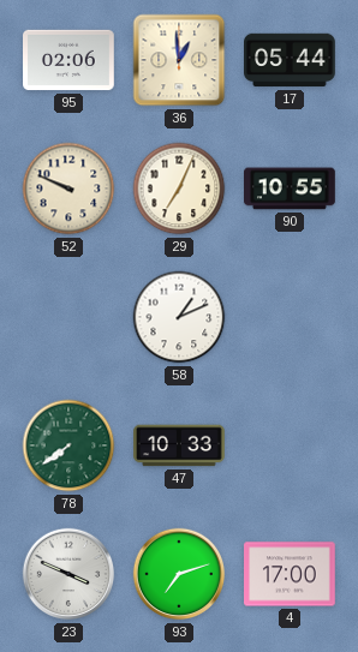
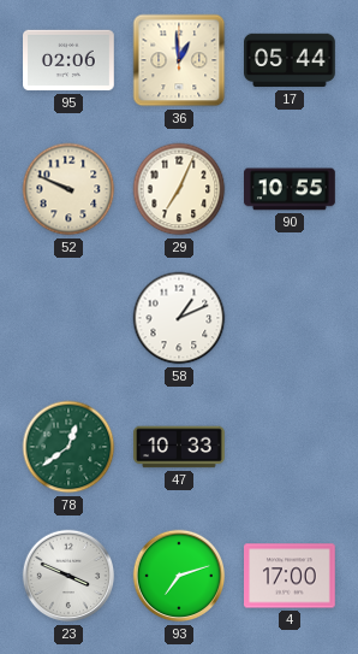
78: 7:39 -> 12:39 (68, 447)
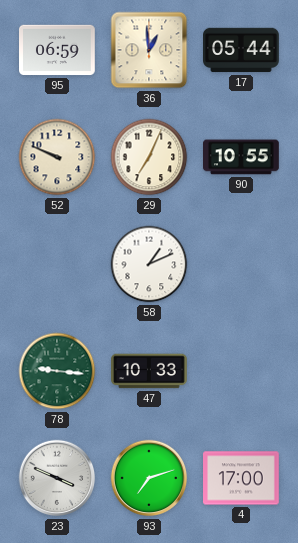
95: 02:06 -> 06:59 (58, 50)
78: 12:39 -> 9:16 (57, 371)
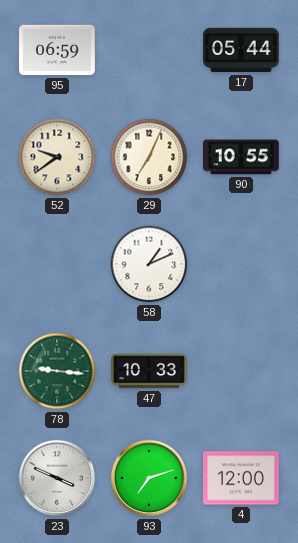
36: 12:59 -> none (149, 50)
52: 9:49 -> 9:39 (57, 157)
4: 17:00 -> 12:00 (242, 478)
